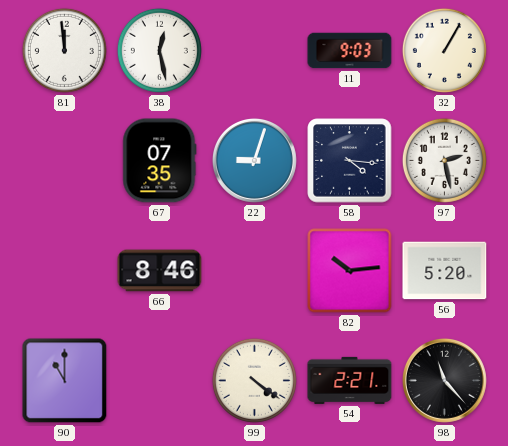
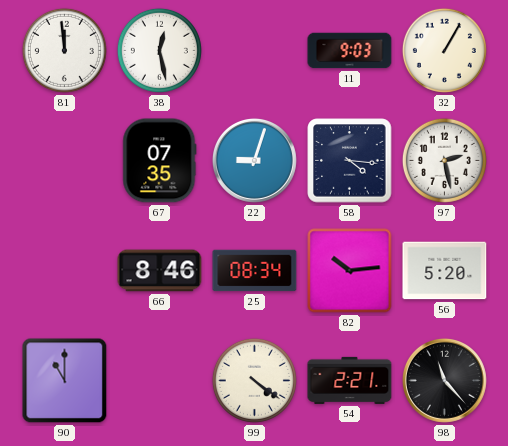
25: none -> 08:34 (255, 271)
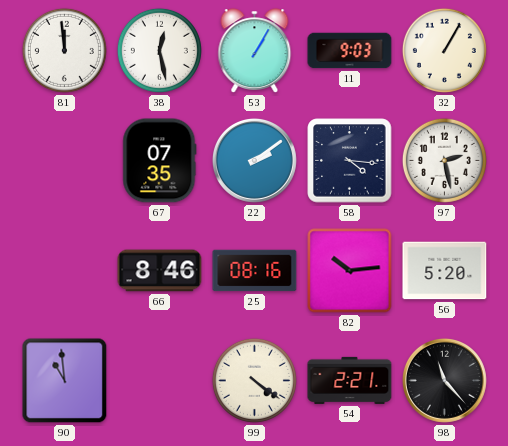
53: none -> 1:05 (255, 51)
22: 9:03 -> 2:09 (254, 160)
25: 08:34 -> 08:16 (255, 271)
90: 11:00 -> 10:59 (65, 381)
